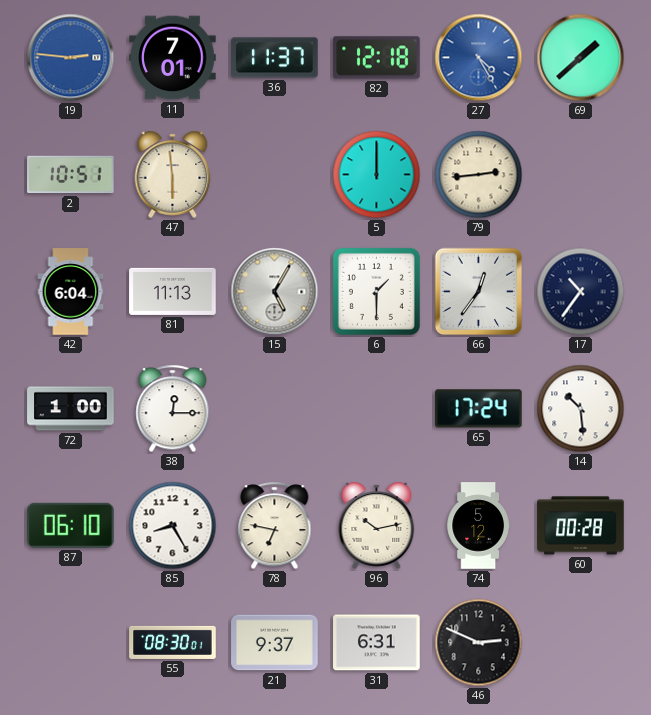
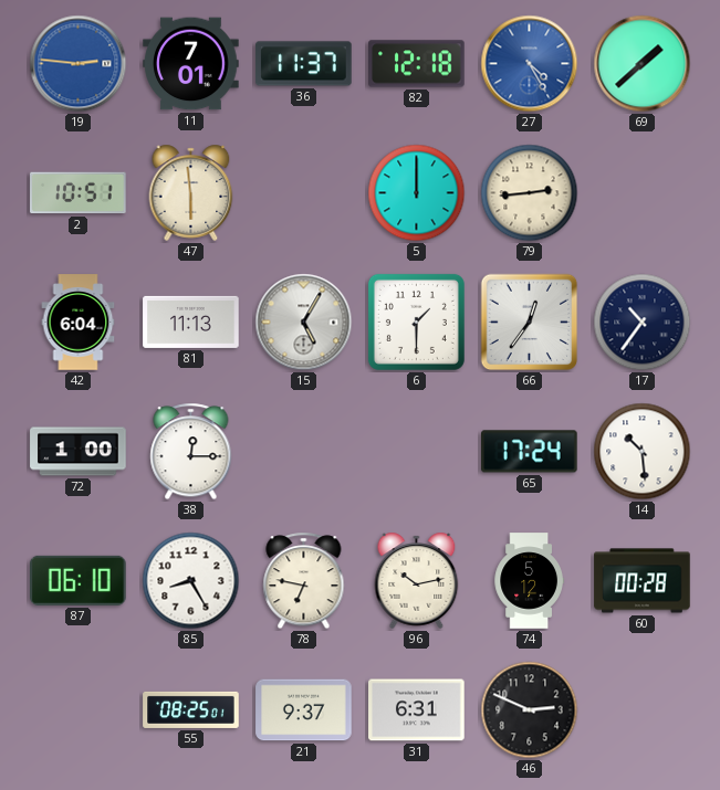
55: 08:30 -> 08:25 (191, 709)
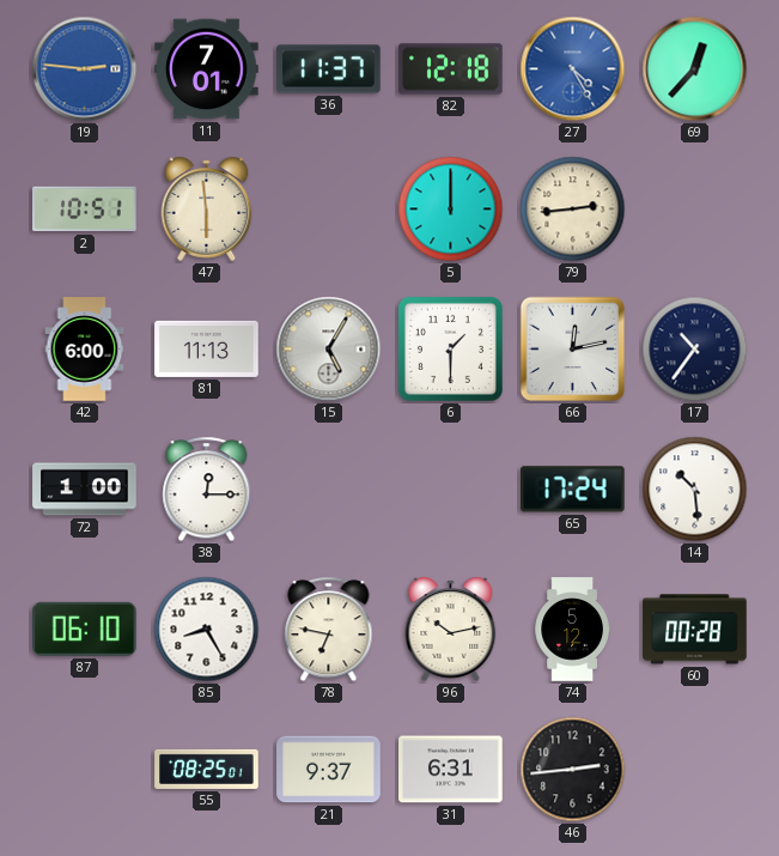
69: 1:38 -> 12:37 (695, 69)
42: 6:04 -> 6:00 (85, 350)
66: 12:36 -> 12:13 (573, 350)
46: 2:49 -> 2:44 (573, 770)
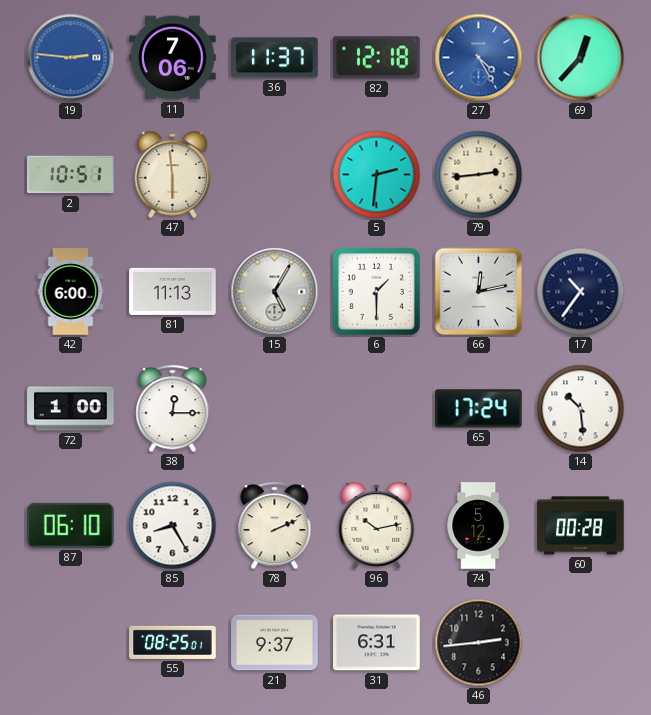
11: 7:01 -> 7:06 (173, 58)
5: 12:00 -> 2:31 (377, 175)
78: 6:47 -> 2:11 (275, 526)
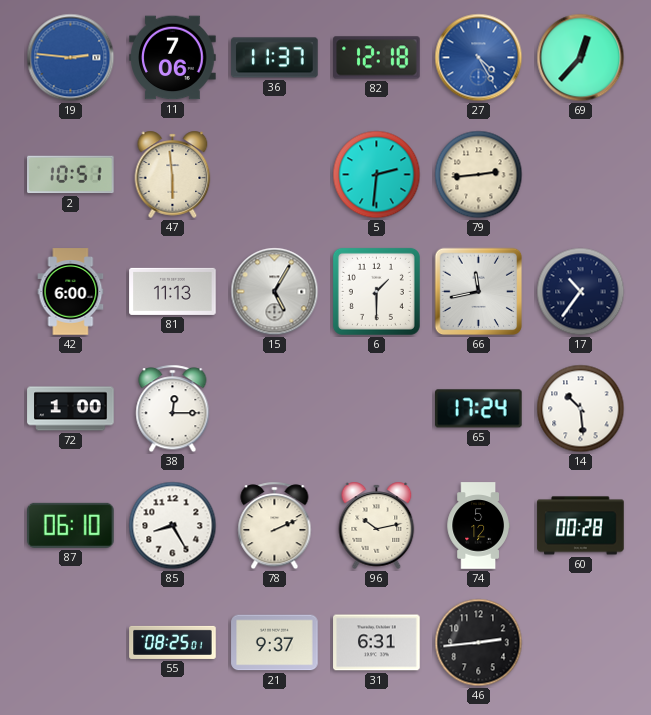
66: 12:13 -> 11:43 (479, 292)
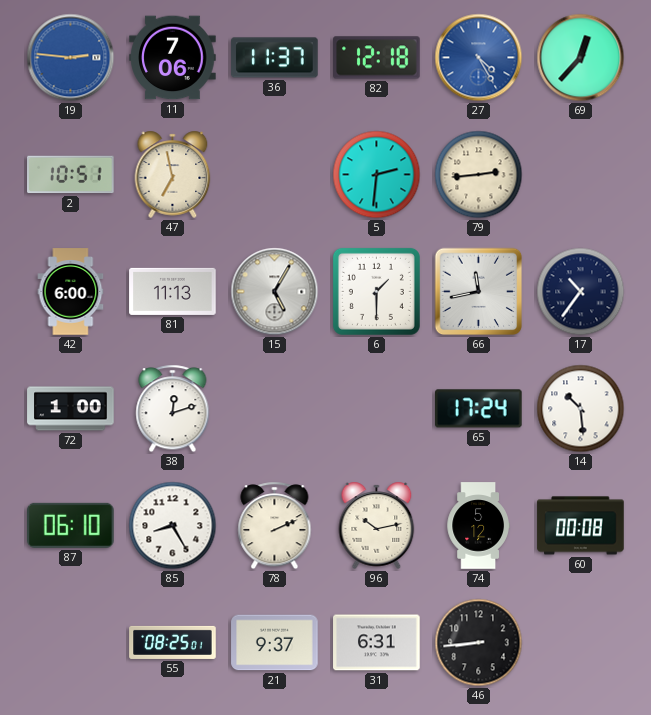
47: 5:59 -> 6:58 (173, 174)
38: 12:15 -> 12:12 (173, 409)
60: 00:28 -> 00:08 (581, 526)
46: 2:44 -> 8:44 (479, 643)
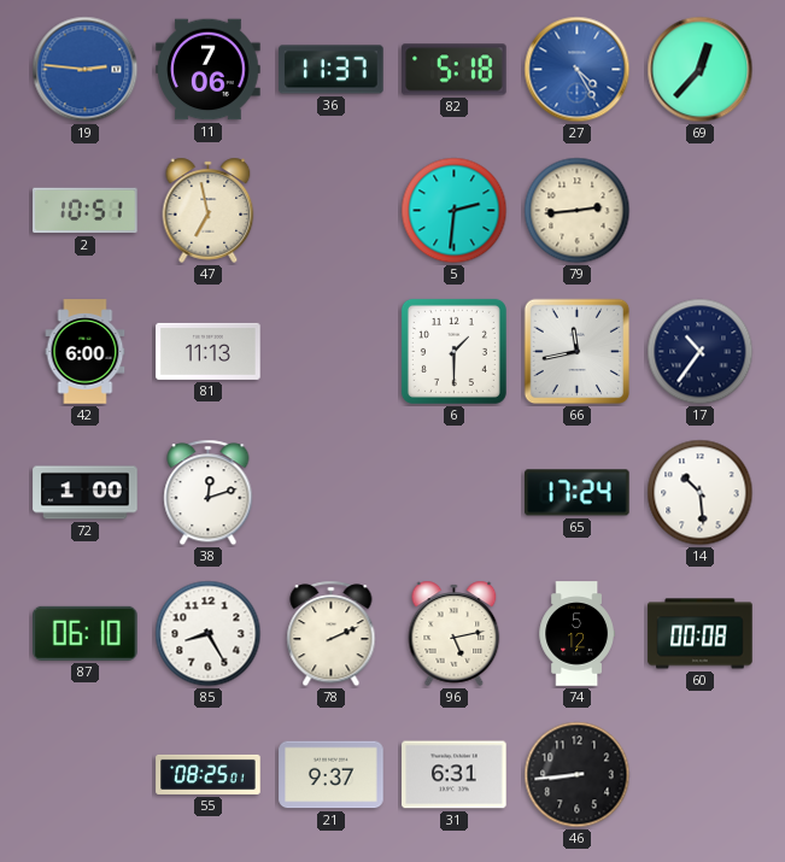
82: 12:18 -> 5:18 (455, 70)
15: 5:05 -> none (275, 292)
96: 10:13 -> 5:13 (455, 633)
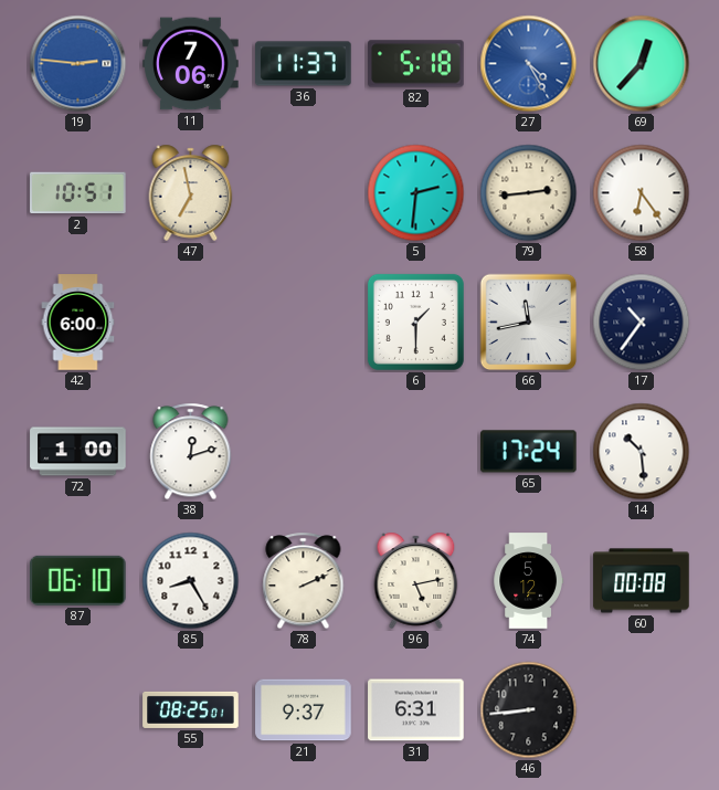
58: none -> 6:24 (642, 193)
81: 11:13 -> none (209, 351)
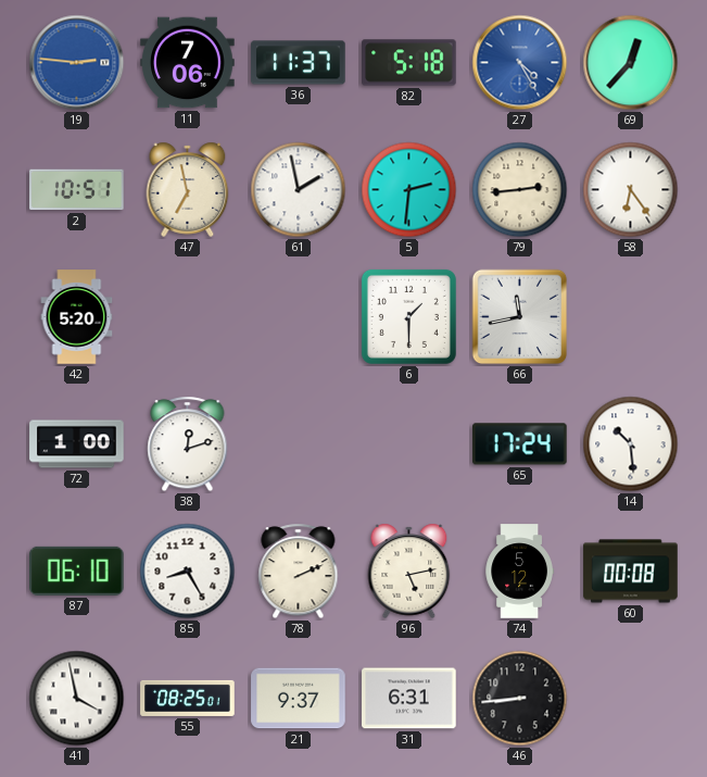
61: none -> 1:58 (299, 190)
42: 6:00 -> 5:20 (77, 317)
17: 10:36 -> none (642, 323)
41: none -> 3:58 (77, 699)
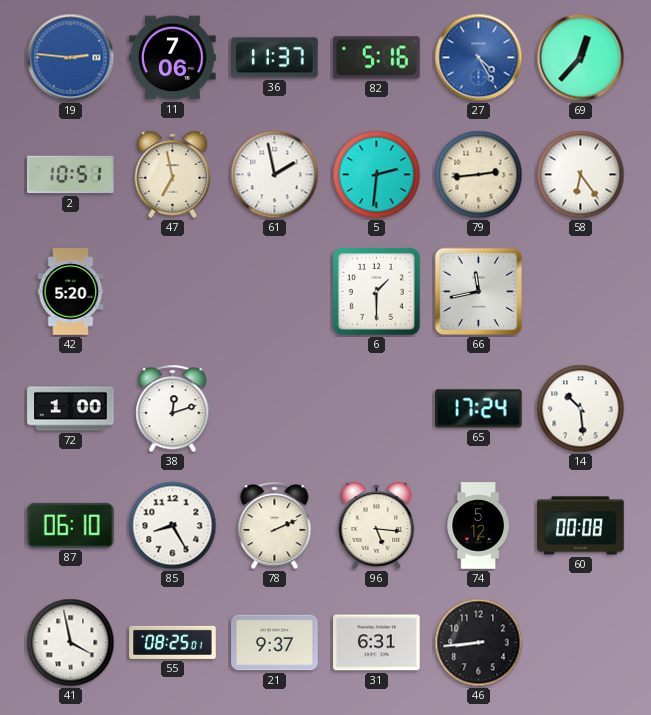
82: 5:18 -> 5:16 (377, 58)
96: 5:13 -> 5:16 (377, 525)
